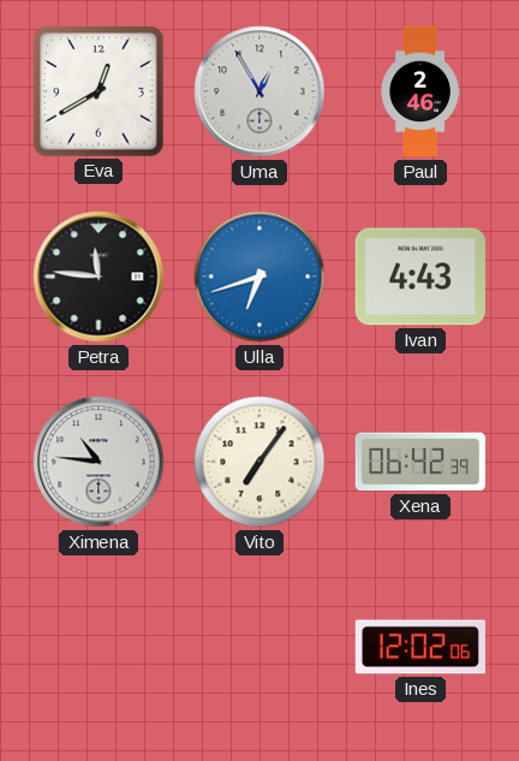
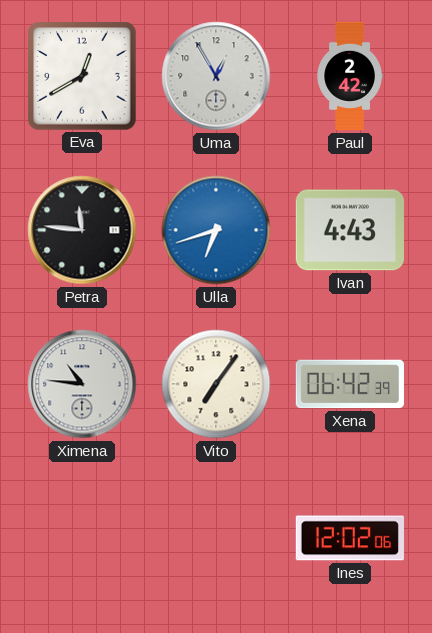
Paul: 2:46 -> 2:42 (350, 76)
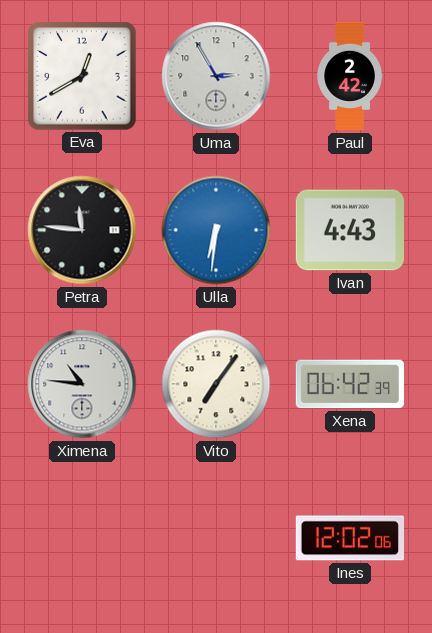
Uma: 12:55 -> 2:55 (216, 76)
Ulla: 6:42 -> 6:31 (216, 230)
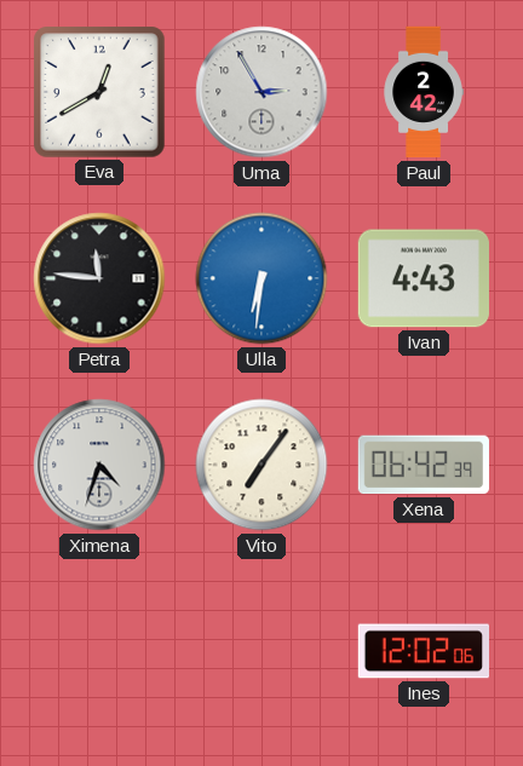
Ximena: 10:46 -> 4:33 (99, 465)
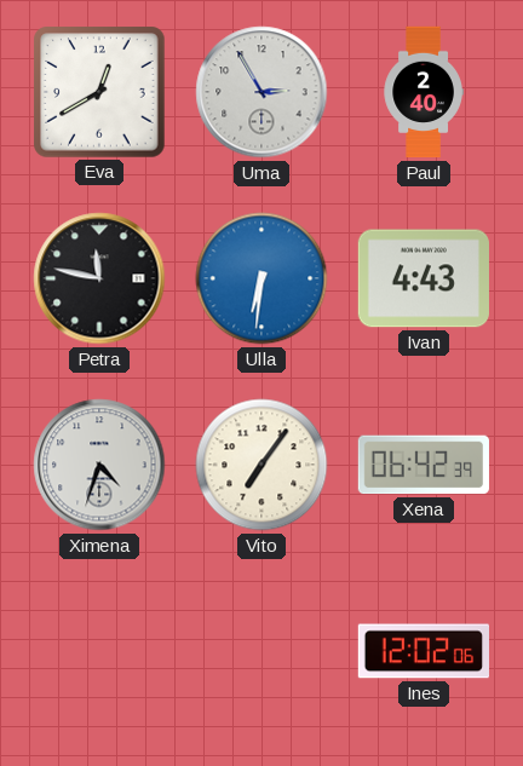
Paul: 2:42 -> 2:40 (424, 92)
Petra: 11:46 -> 11:47 (99, 278)
